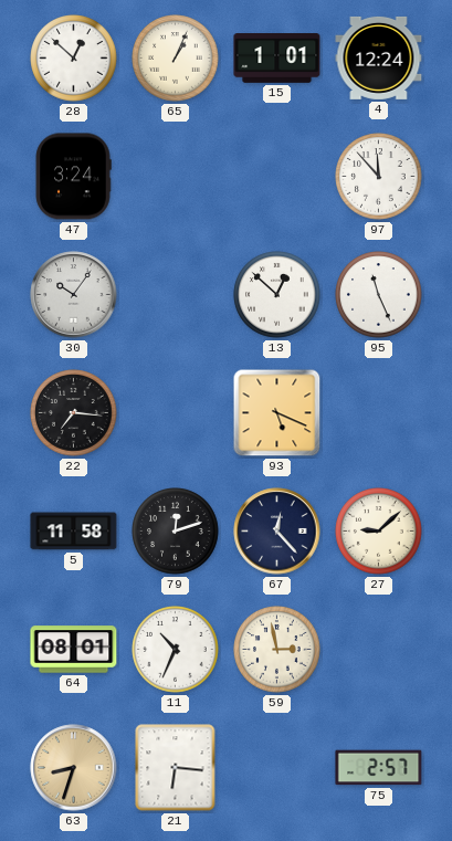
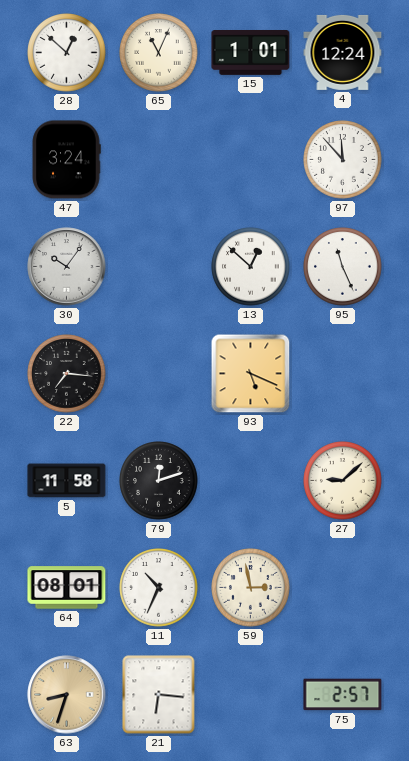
65: 1:04 -> 11:04 (159, 53)
67: 12:23 -> none (277, 532)
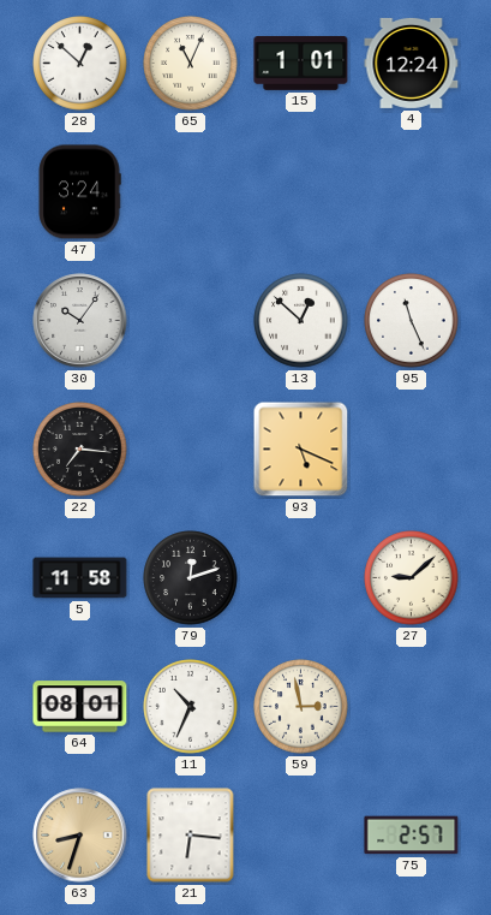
97: 11:53 -> none (343, 160)
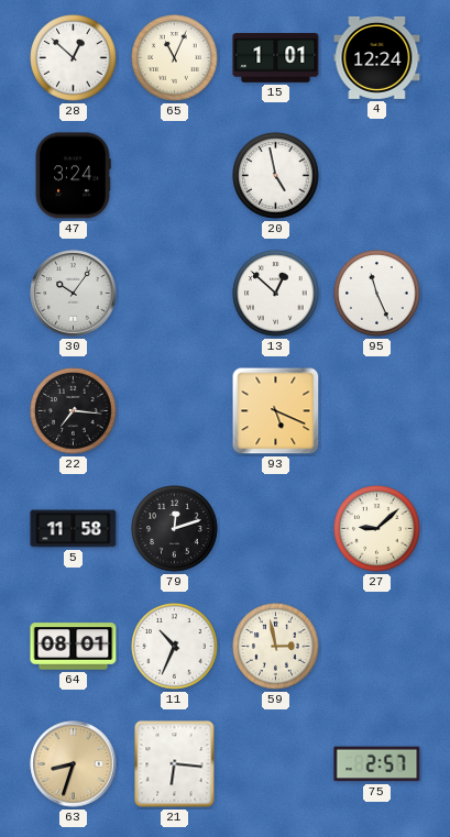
20: none -> 4:58 (276, 176)
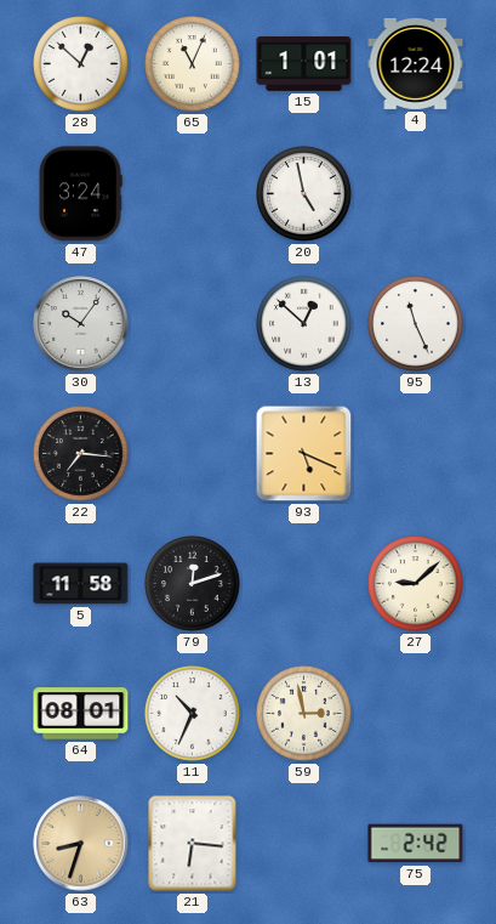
75: 2:57 -> 2:42 (416, 844)
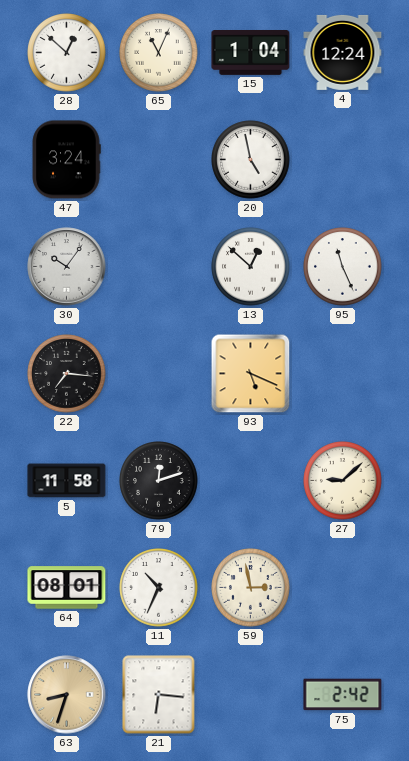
15: 1:01 -> 1:04 (251, 53)
